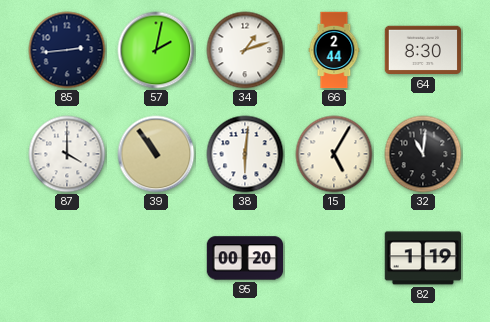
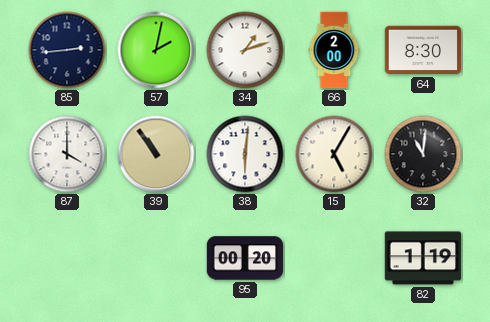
66: 2:44 -> 2:00 (334, 50)
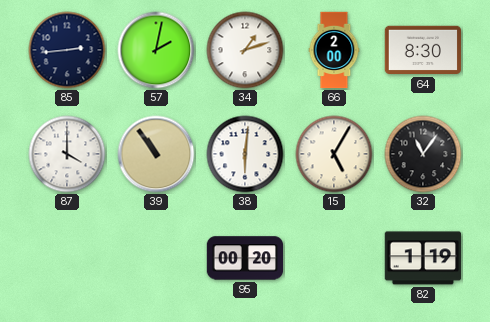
32: 11:01 -> 11:06 (423, 154)
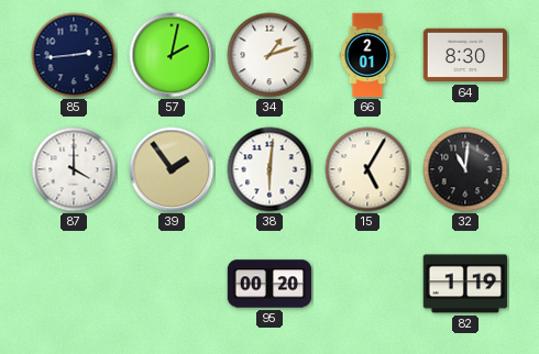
66: 2:00 -> 2:01 (367, 55)
39: 10:54 -> 1:54 (172, 169)
32: 11:06 -> 11:01 (465, 169)
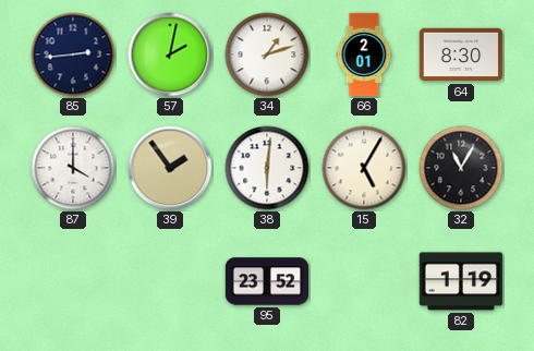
32: 11:01 -> 11:05 (461, 168)
95: 00:20 -> 23:52 (267, 281)
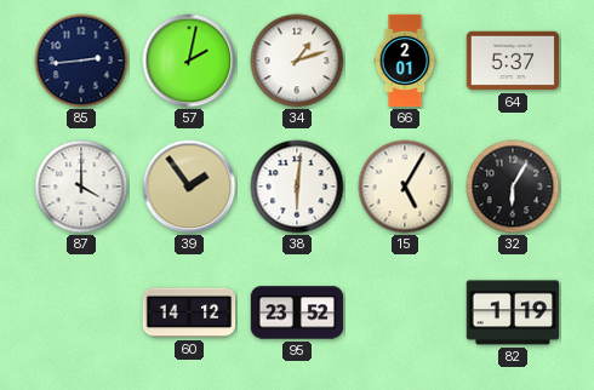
64: 8:30 -> 5:37 (513, 61)
32: 11:05 -> 6:05 (513, 187)
60: none -> 14:12 (189, 312)
